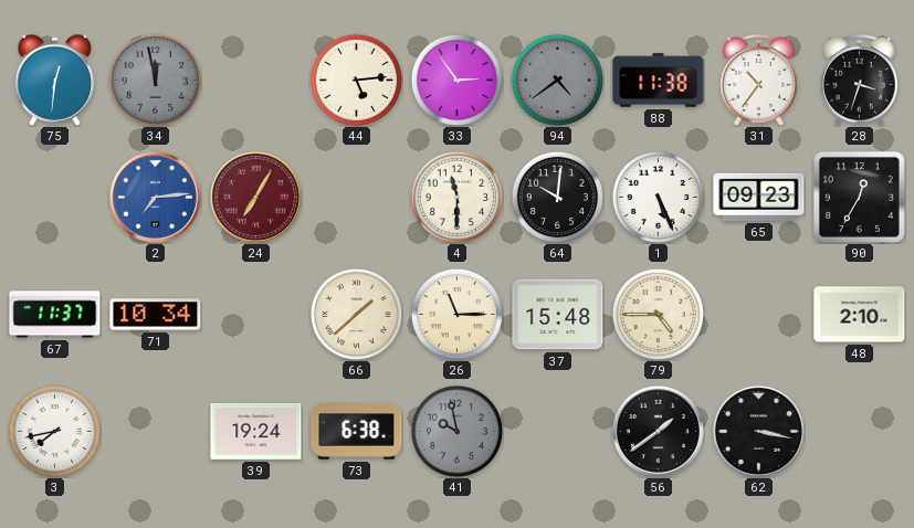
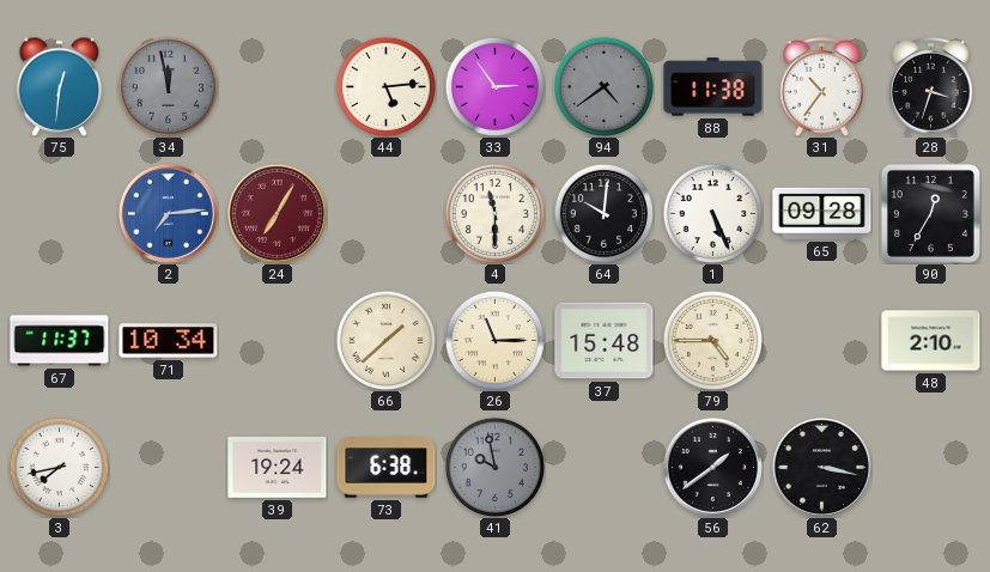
65: 09:23 -> 09:28 (822, 213)
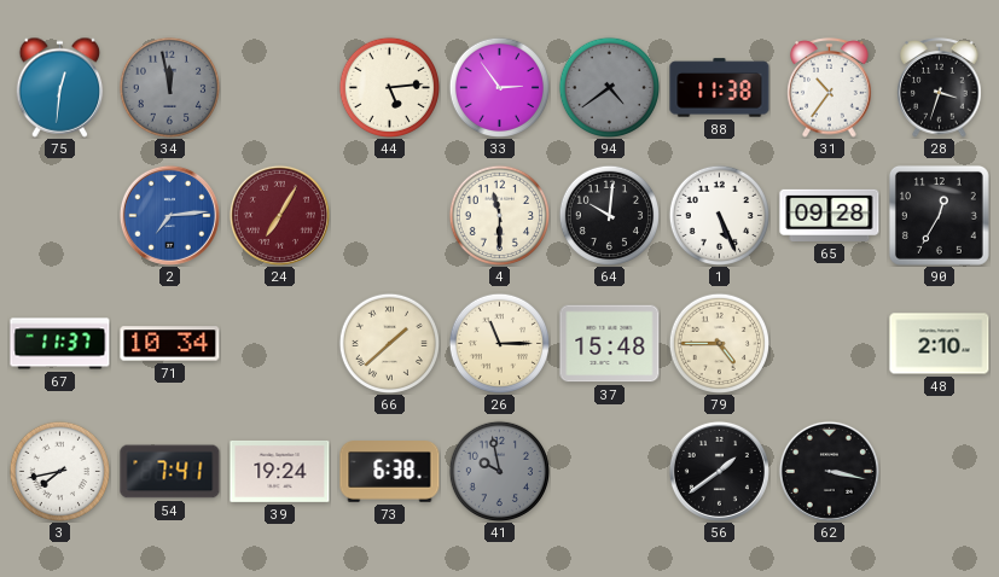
54: none -> 7:41 (170, 472)
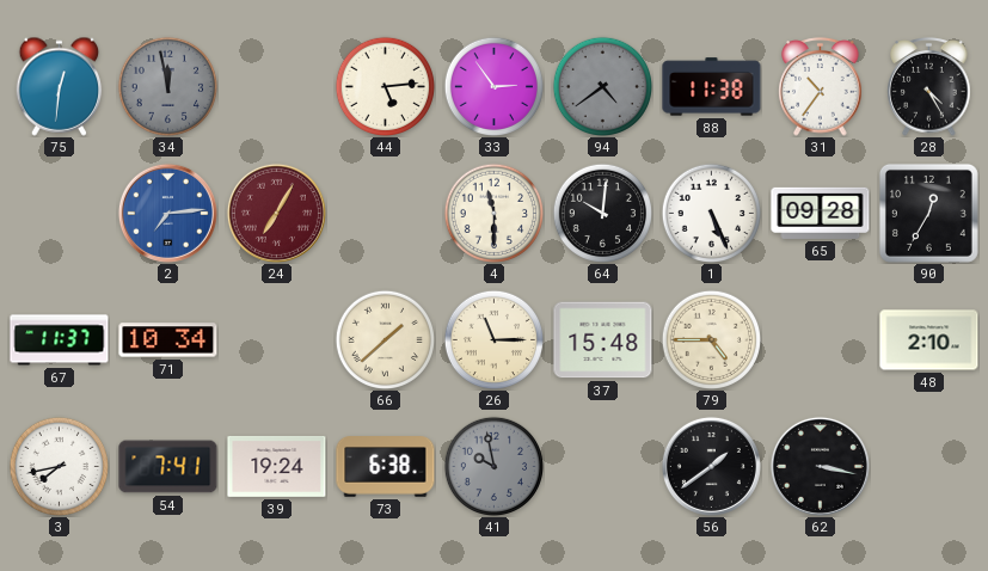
28: 3:33 -> 4:25 (929, 87)
